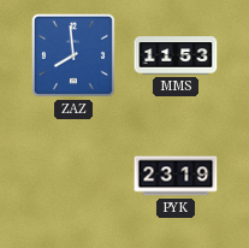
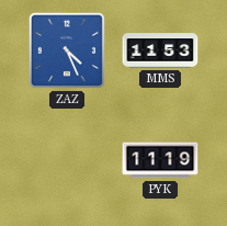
ZAZ: 7:59 -> 4:26 (67, 50)
PYK: 23:19 -> 11:19 (160, 160)
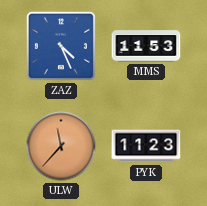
ULW: none -> 11:37 (61, 146)
PYK: 11:19 -> 11:23 (146, 146)
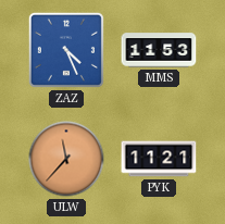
PYK: 11:23 -> 11:21 (159, 159)
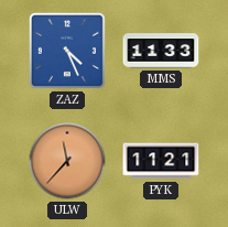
MMS: 11:53 -> 11:33 (161, 51)
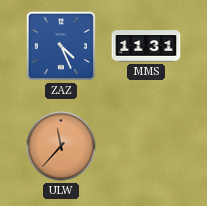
MMS: 11:33 -> 11:31 (146, 46)
PYK: 11:21 -> none (161, 161)
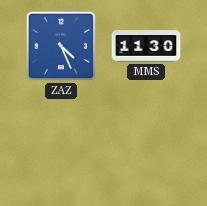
MMS: 11:31 -> 11:30 (146, 46)
ULW: 11:37 -> none (61, 146)
